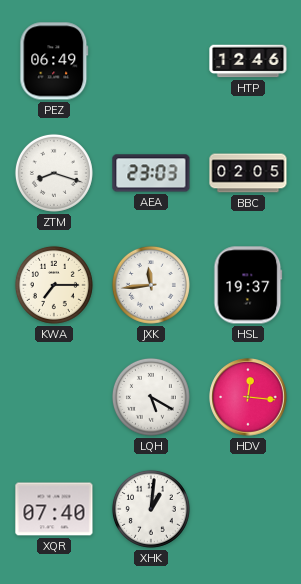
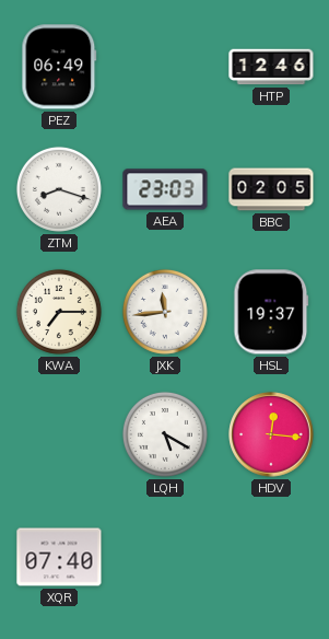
XHK: 1:01 -> none (151, 509)
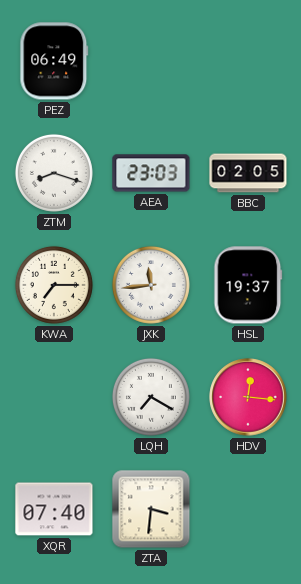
HTP: 12:46 -> none (271, 67)
LQH: 5:20 -> 7:20 (151, 397)
ZTA: none -> 3:31 (151, 509)
